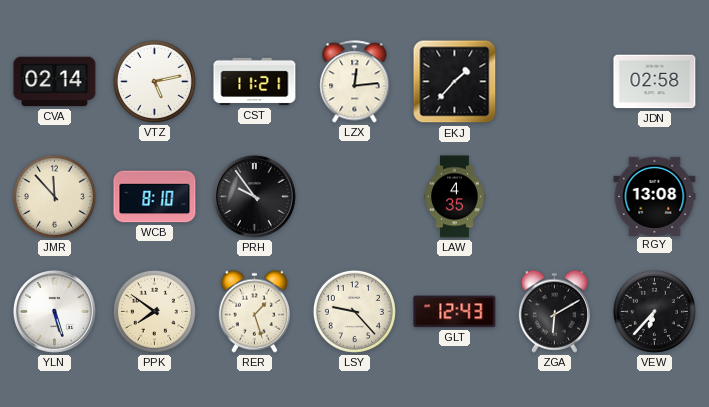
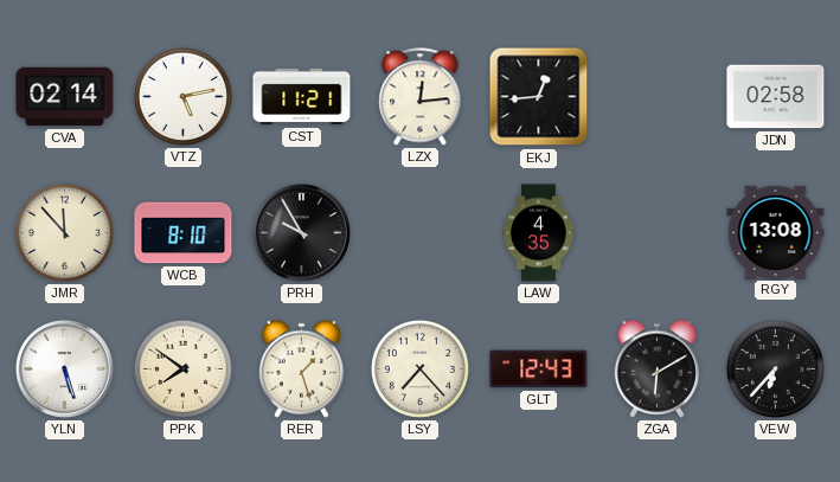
EKJ: 1:37 -> 12:44 (539, 97)
PRH: 9:54 -> 9:55 (301, 232)
LSY: 9:23 -> 7:23 (419, 368)
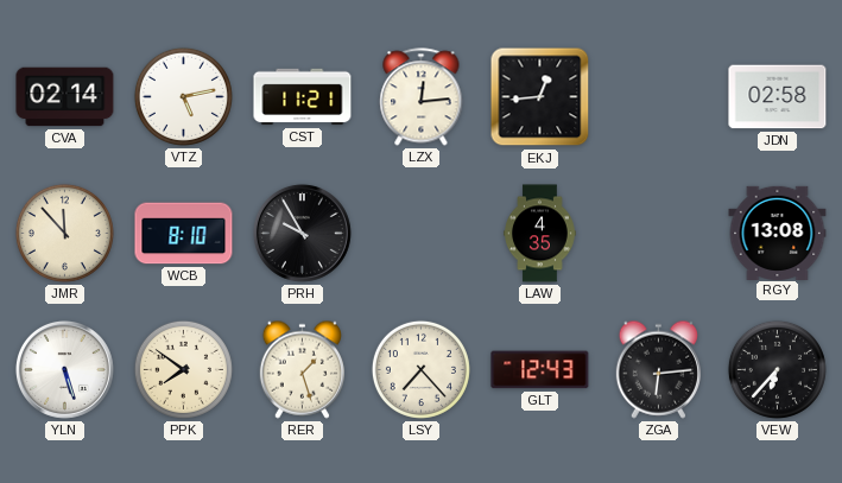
ZGA: 6:10 -> 6:14 (658, 369)
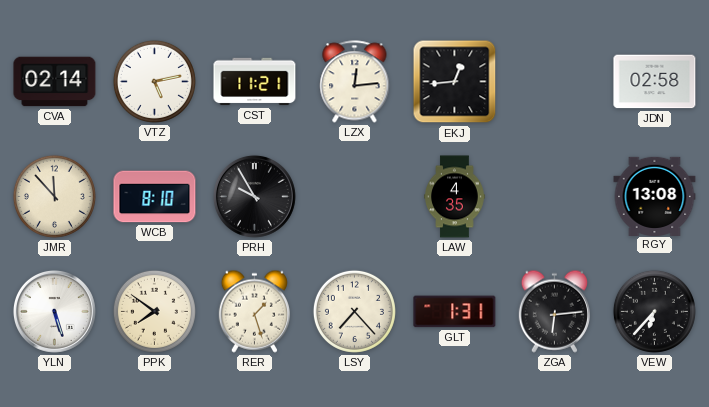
GLT: 12:43 -> 1:31 (455, 312)
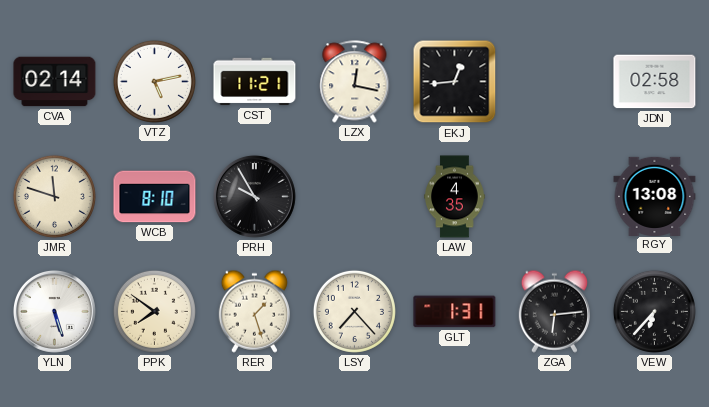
LZX: 12:14 -> 12:17 (355, 82)
JMR: 11:53 -> 11:48 (54, 196)
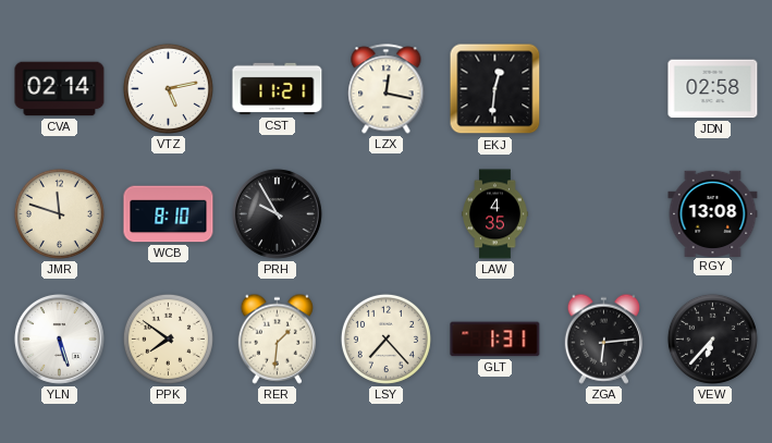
EKJ: 12:44 -> 12:31 (495, 89)
RER: 1:27 -> 1:31 (277, 339)
